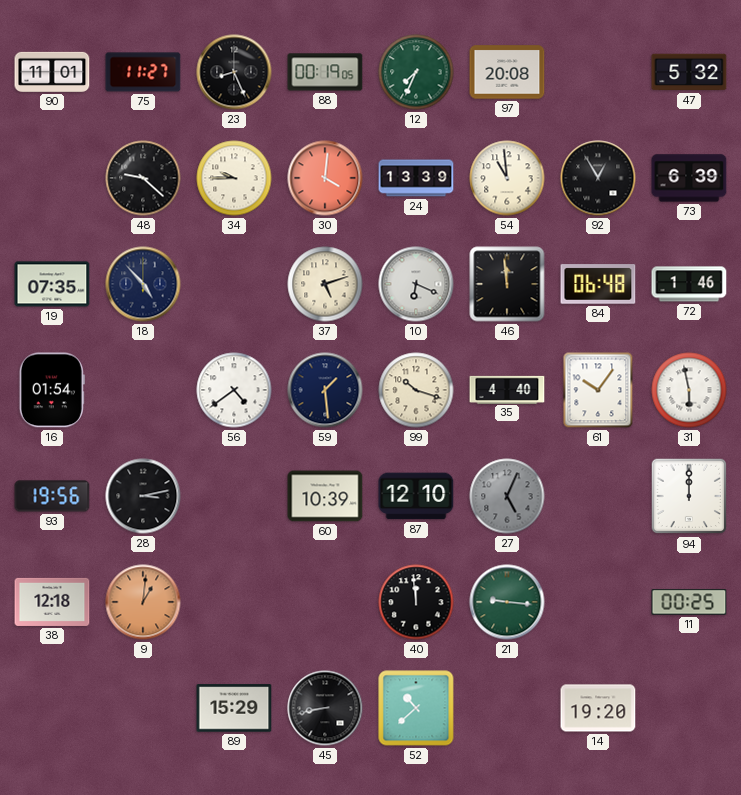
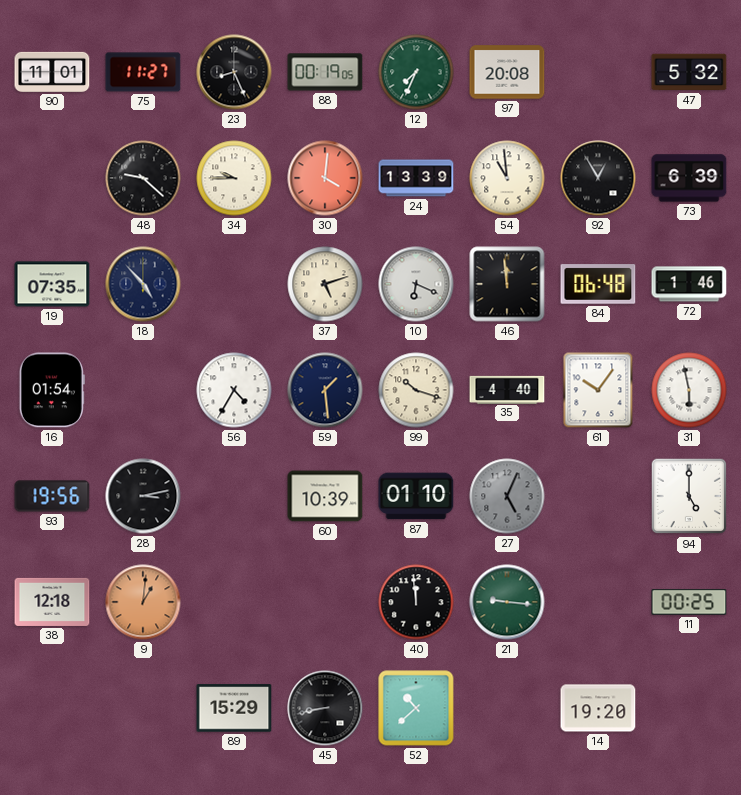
56: 4:39 -> 4:35 (234, 390)
87: 12:10 -> 01:10 (416, 496)
94: 12:00 -> 5:00 (689, 496)
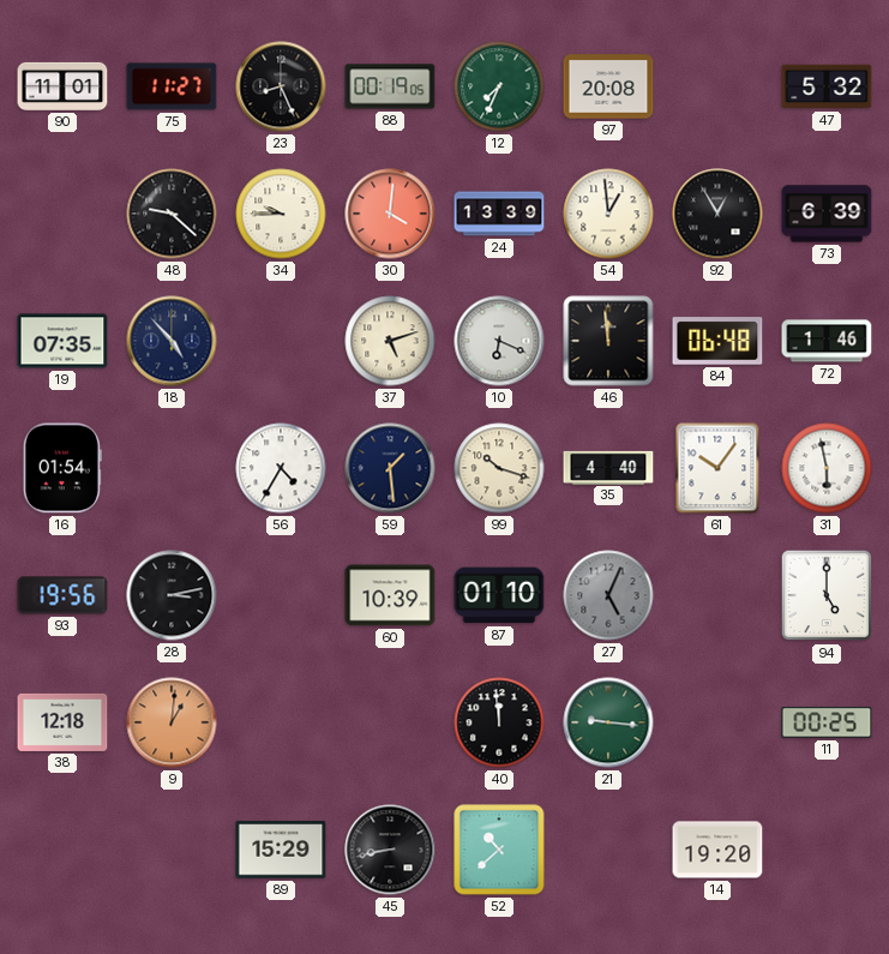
54: 10:59 -> 12:59 (608, 214)
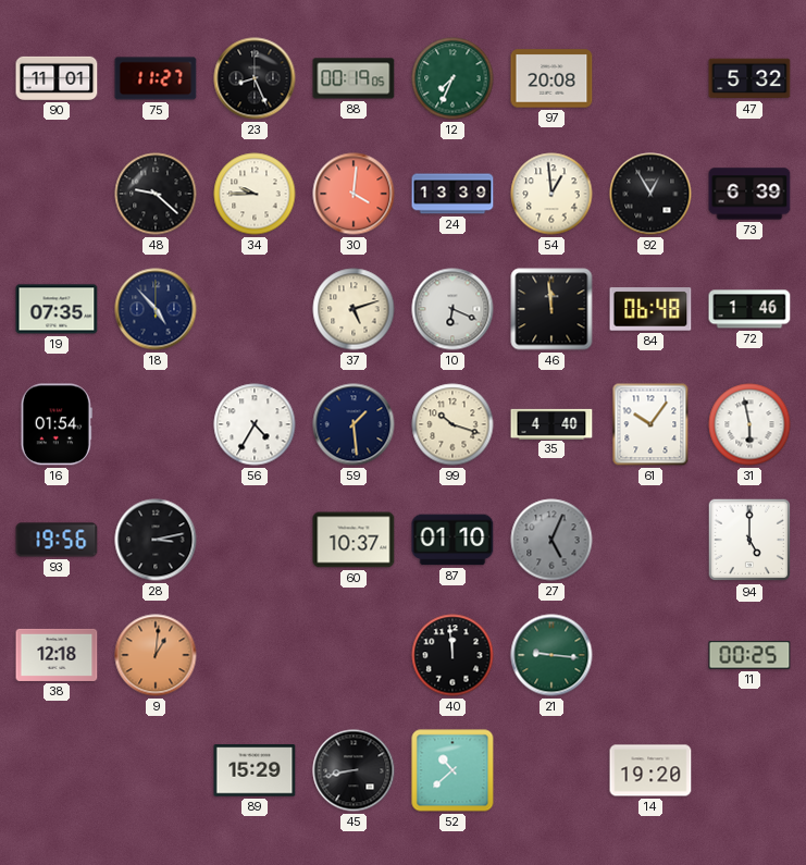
60: 10:39 -> 10:37 (354, 540)
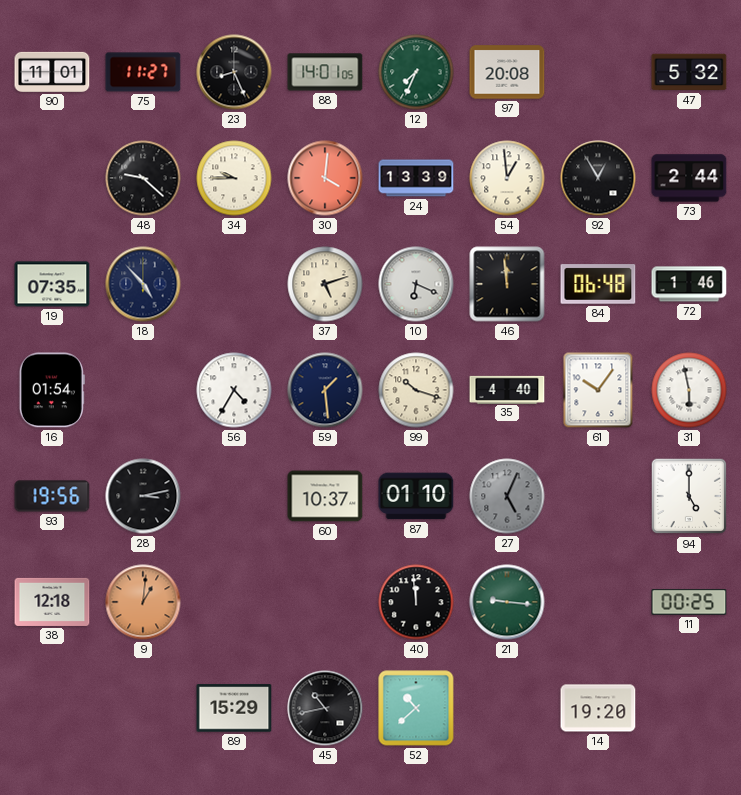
88: 00:19 -> 14:01 (325, 72)
73: 6:39 -> 2:44 (689, 178)
45: 8:43 -> 10:43 (325, 708)
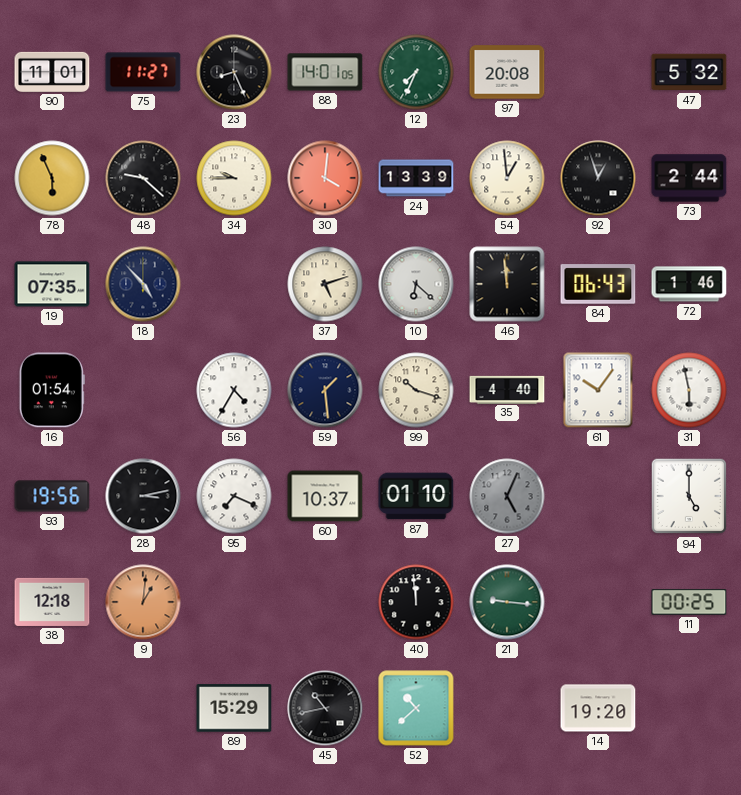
78: none -> 5:56 (52, 178)
92: 12:55 -> 12:57 (598, 178)
10: 6:19 -> 6:22 (416, 284)
84: 06:48 -> 06:43 (598, 284)
95: none -> 7:19 (234, 496)
